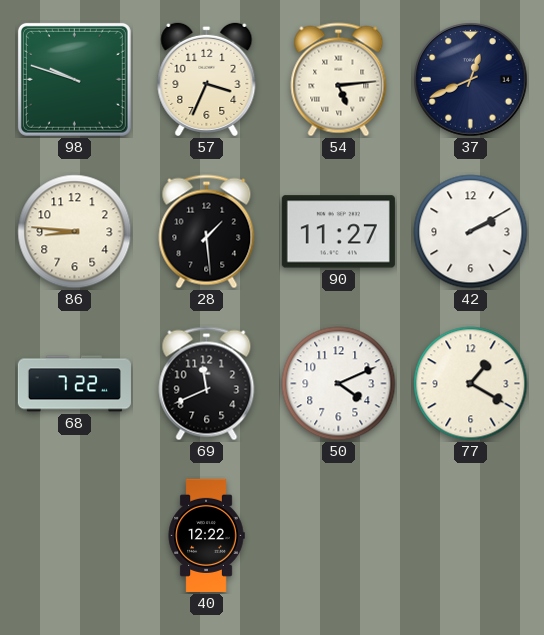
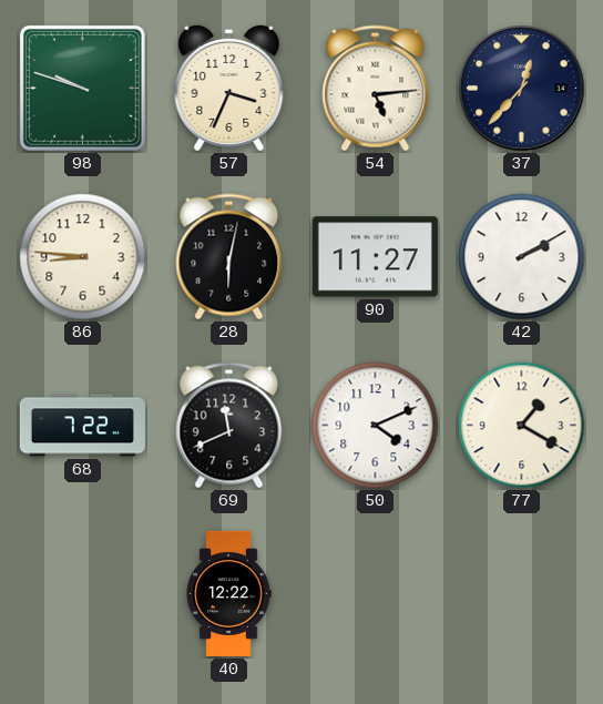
37: 12:41 -> 12:37 (522, 89)
28: 1:29 -> 6:02 (229, 257)
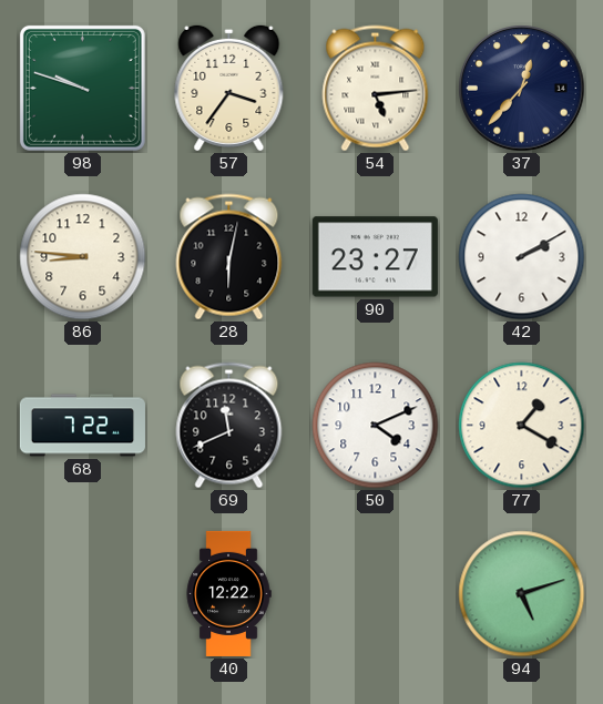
57: 3:34 -> 3:36 (229, 88)
90: 11:27 -> 23:27 (375, 257)
94: none -> 5:12 (522, 594)
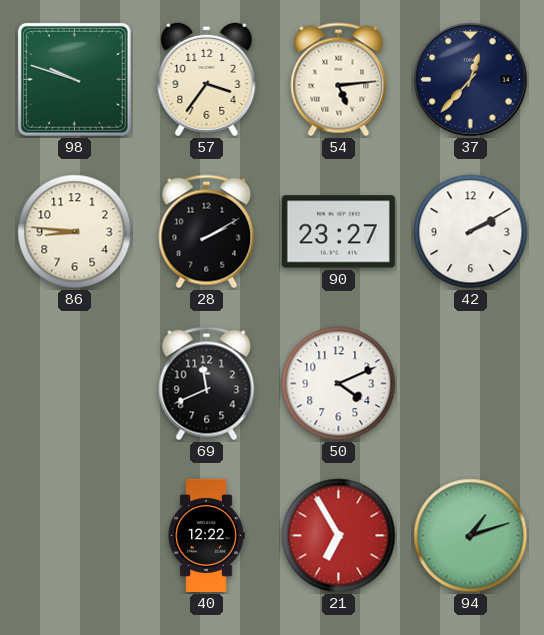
28: 6:02 -> 2:10 (207, 232)
68: 7:22 -> none (82, 426)
77: 1:20 -> none (522, 426)
21: none -> 6:55 (339, 536)
94: 5:12 -> 1:12 (471, 536)
